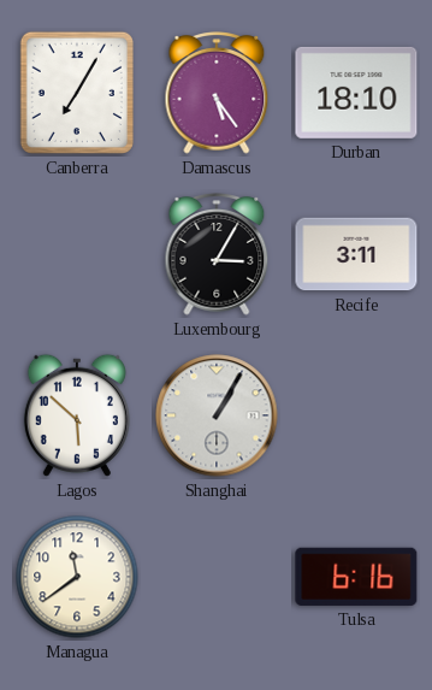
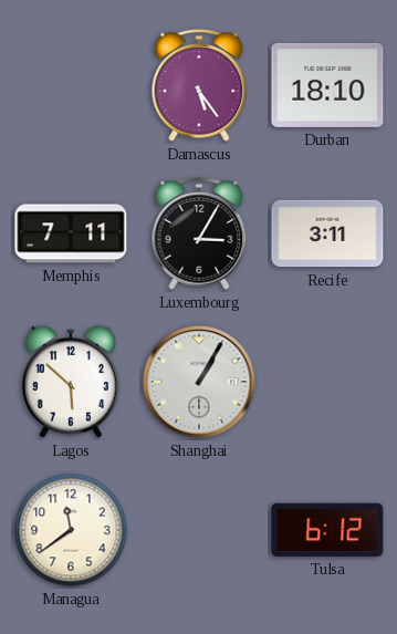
Canberra: 7:05 -> none (77, 93)
Memphis: none -> 7:11 (71, 233)
Tulsa: 6:16 -> 6:12 (327, 530)
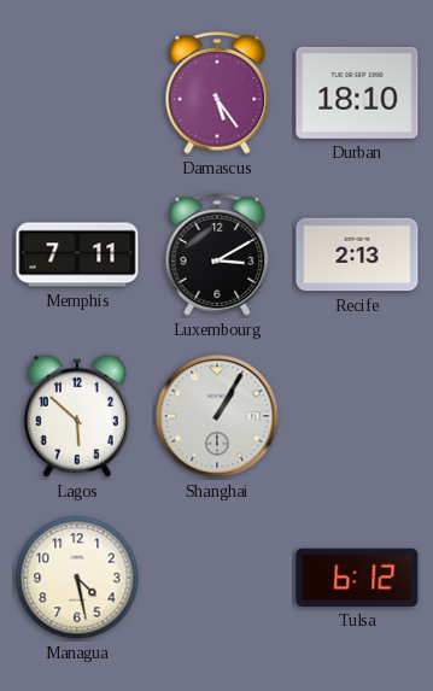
Luxembourg: 3:05 -> 3:10 (217, 254)
Recife: 3:11 -> 2:13 (357, 254)
Managua: 11:39 -> 4:28 (77, 578)
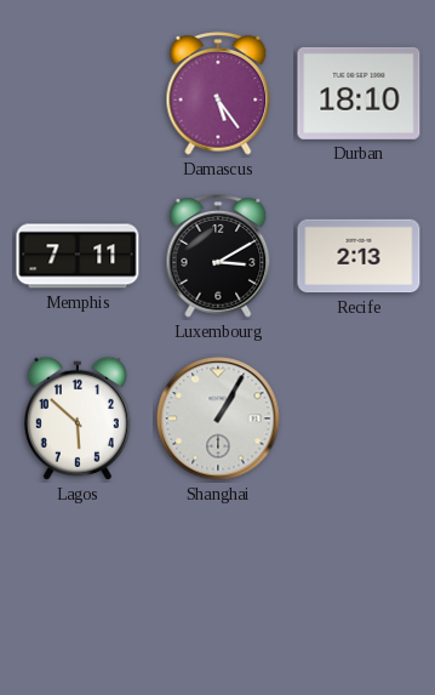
Managua: 4:28 -> none (77, 578)
Tulsa: 6:12 -> none (357, 578)
